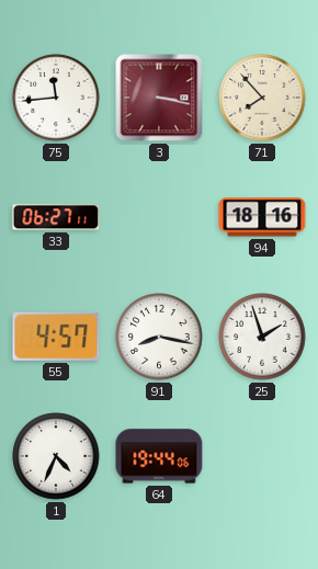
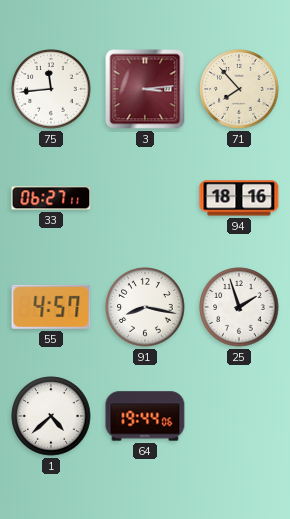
3: 3:17 -> 3:14 (145, 89)
1: 4:34 -> 4:38 (51, 416)
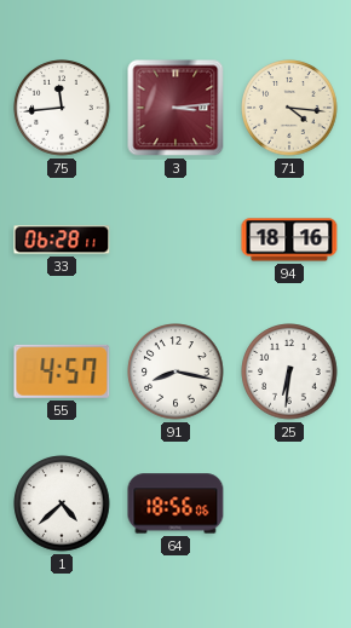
71: 7:53 -> 4:16 (289, 108)
33: 06:27 -> 06:28 (62, 240)
25: 1:57 -> 6:31 (289, 371)
64: 19:44 -> 18:56 (175, 503)
